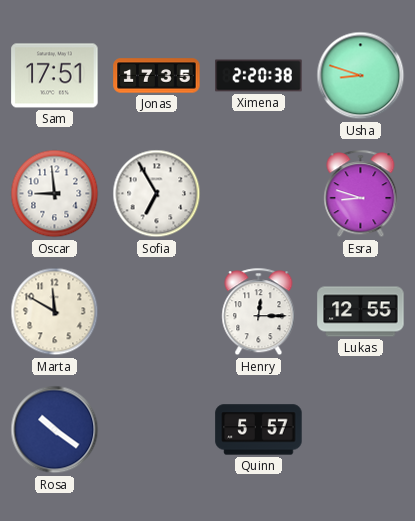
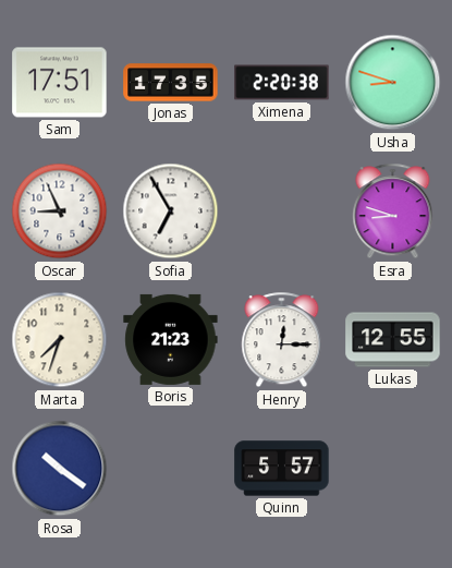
Oscar: 8:59 -> 8:56 (60, 212)
Marta: 11:50 -> 7:33 (60, 340)
Boris: none -> 21:23 (171, 339)
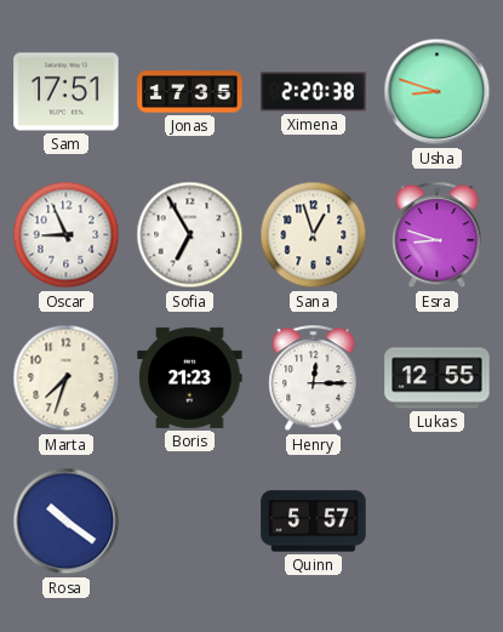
Sana: none -> 12:57 (314, 235)
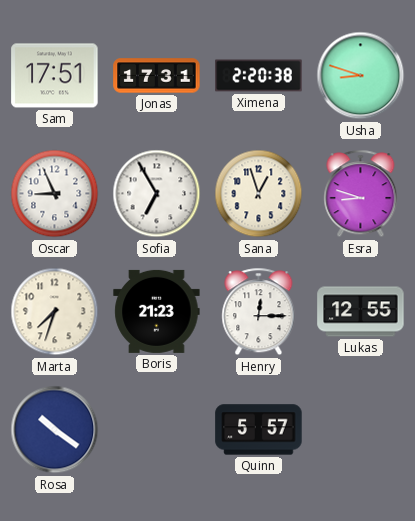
Jonas: 17:35 -> 17:31 (157, 76)
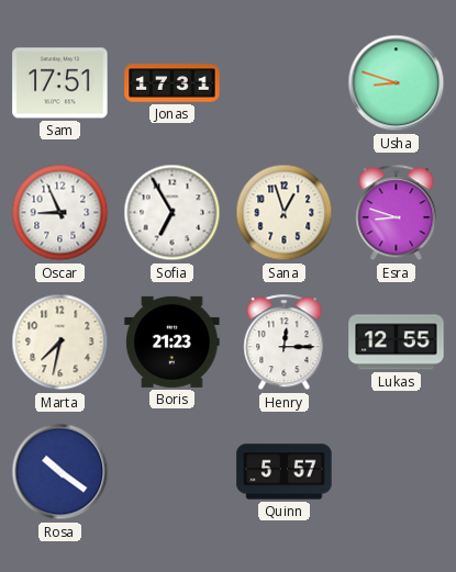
Ximena: 2:20 -> none (259, 76)
Marta: 7:33 -> 7:32 (60, 343)
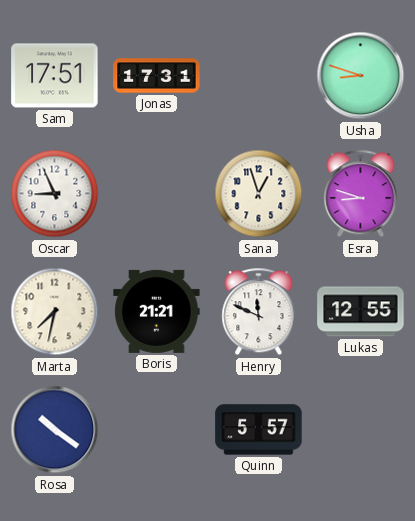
Sofia: 6:55 -> none (173, 213)
Boris: 21:23 -> 21:21 (157, 311)
Henry: 12:15 -> 11:49 (259, 312)
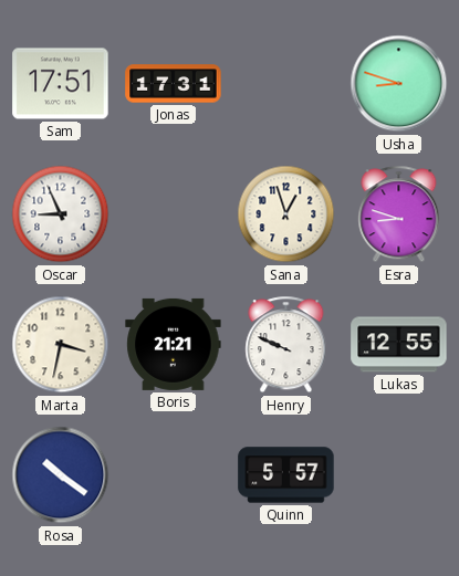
Marta: 7:32 -> 3:32 (61, 345)
Henry: 11:49 -> 9:49 (286, 345)
